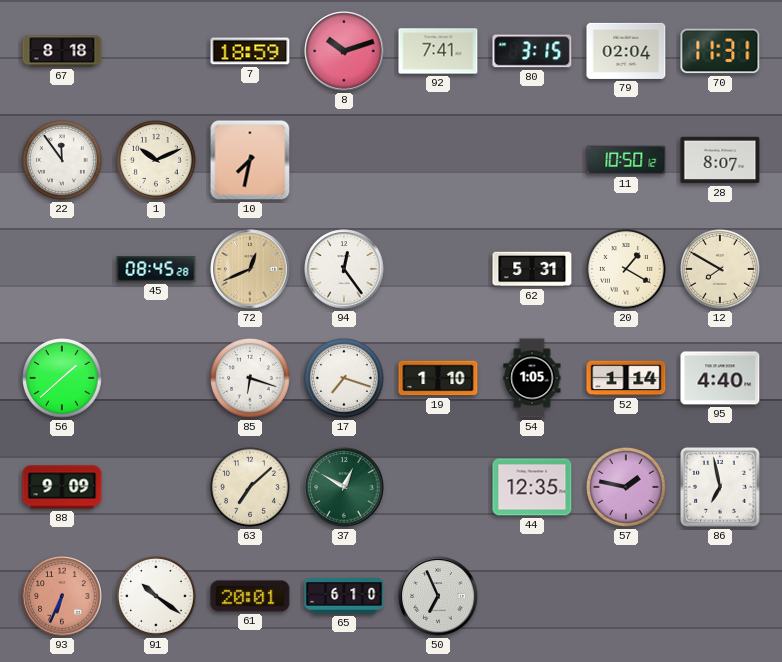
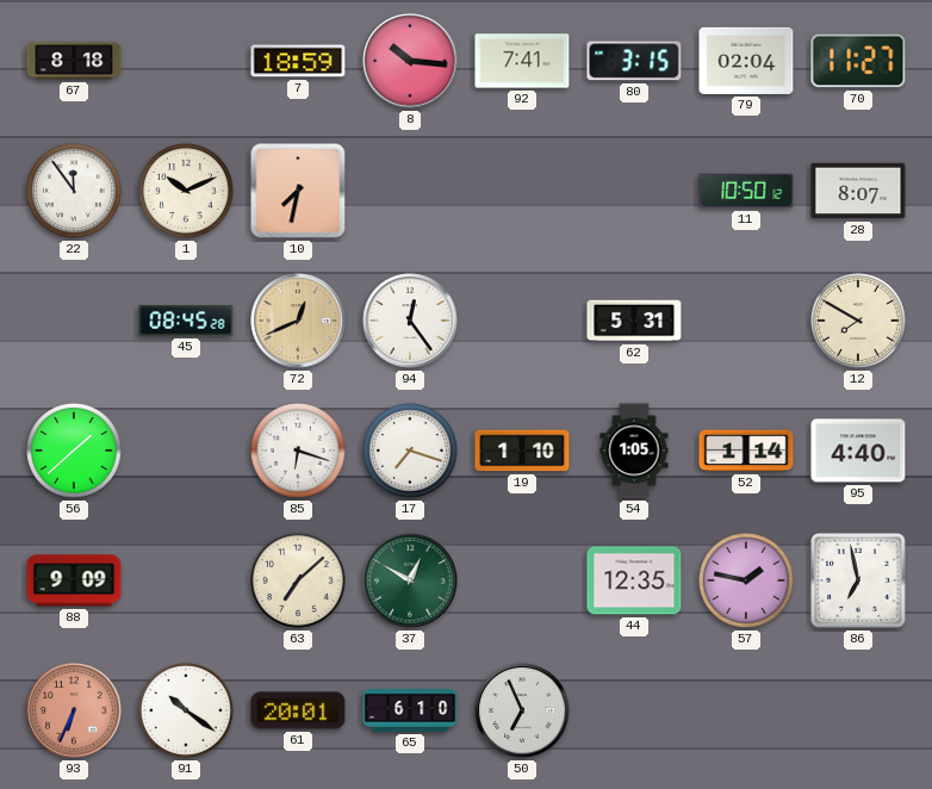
8: 10:12 -> 10:16 (410, 61)
70: 11:31 -> 11:27 (858, 61)
20: 1:20 -> none (627, 270)
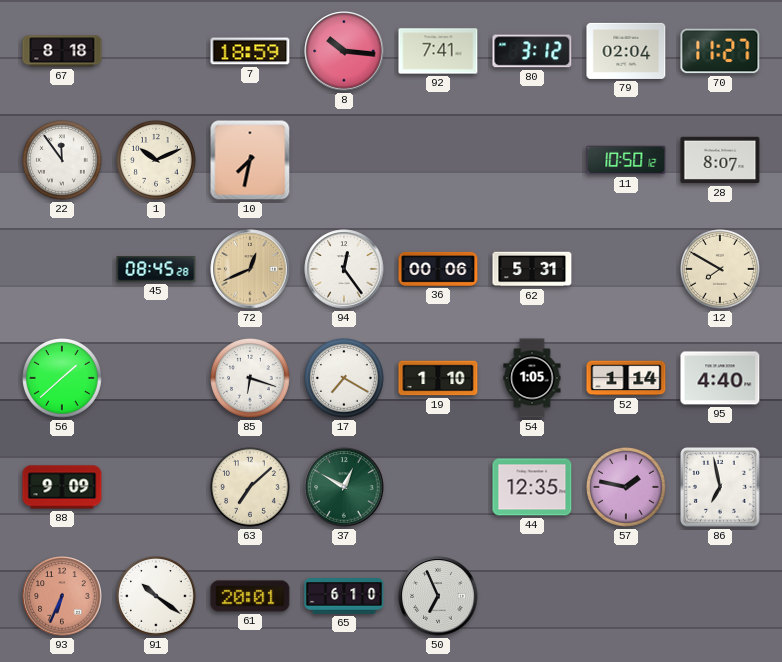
80: 3:15 -> 3:12 (532, 51)
36: none -> 00:06 (438, 269)
17: 7:18 -> 7:20 (345, 379)
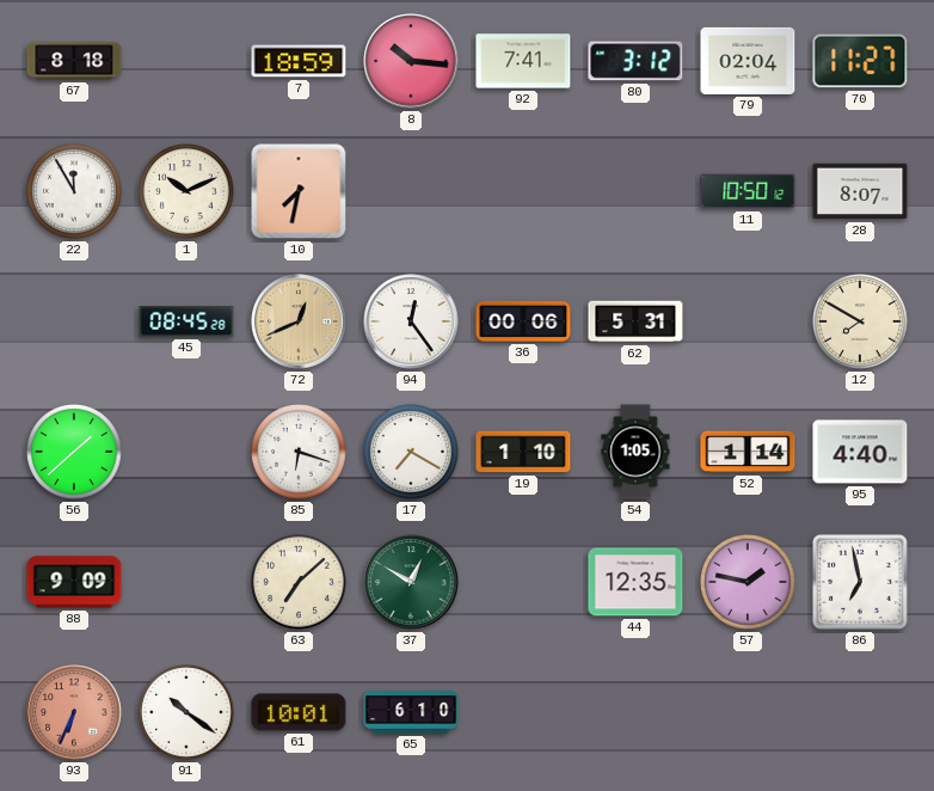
22: 11:54 -> 11:55 (75, 192)
61: 20:01 -> 10:01 (299, 712)
50: 6:56 -> none (438, 596)
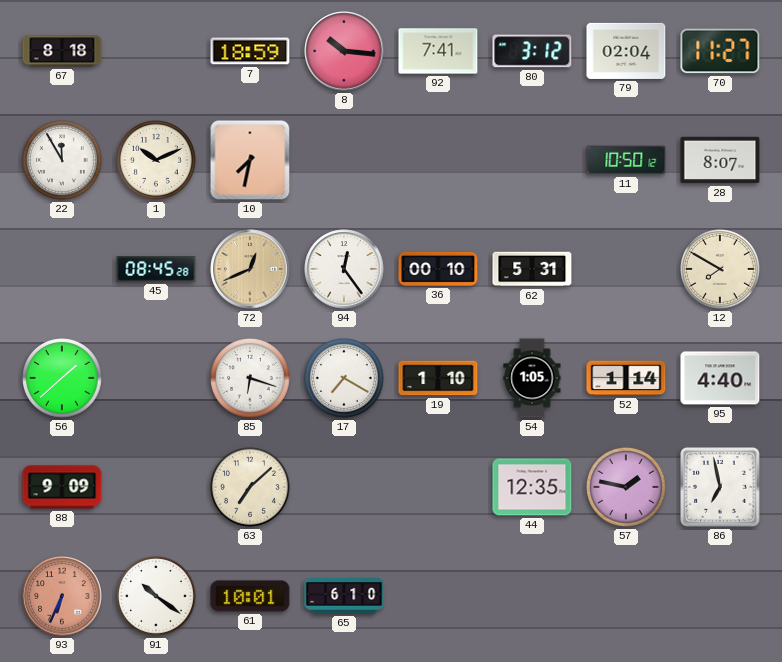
36: 00:06 -> 00:10 (438, 269)
37: 12:50 -> none (411, 582)
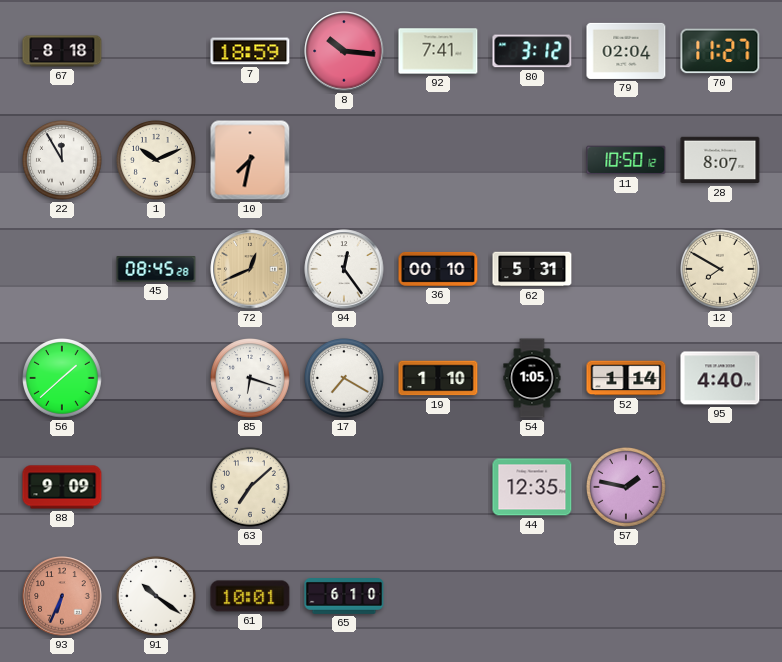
86: 6:58 -> none (721, 488)
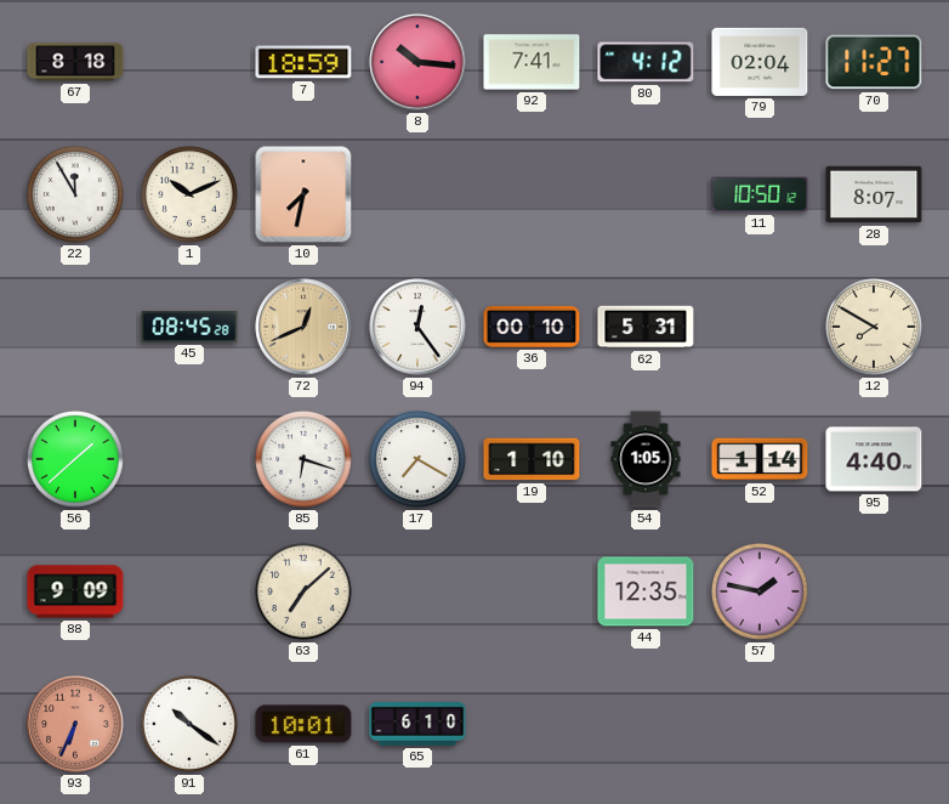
80: 3:12 -> 4:12 (646, 62)
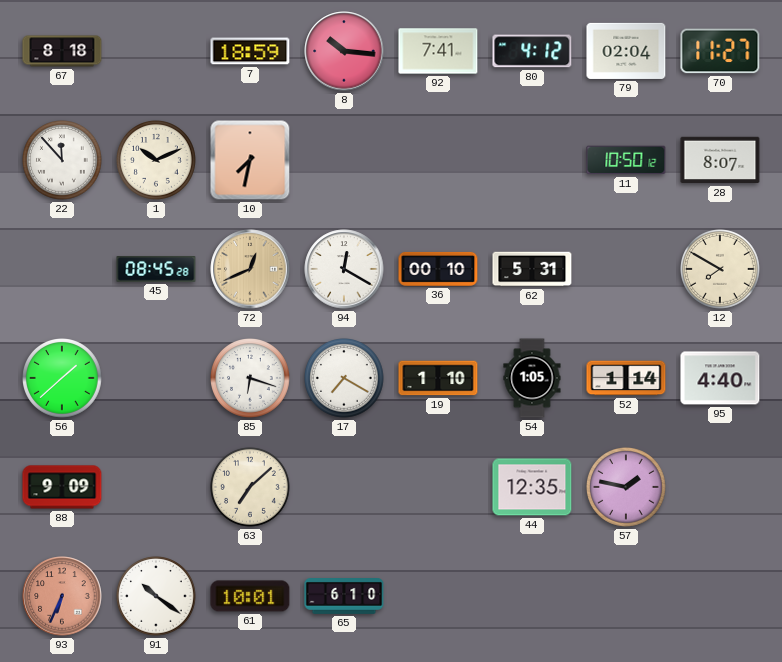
22: 11:55 -> 11:53 (63, 161)
94: 12:24 -> 12:20 (344, 269)
